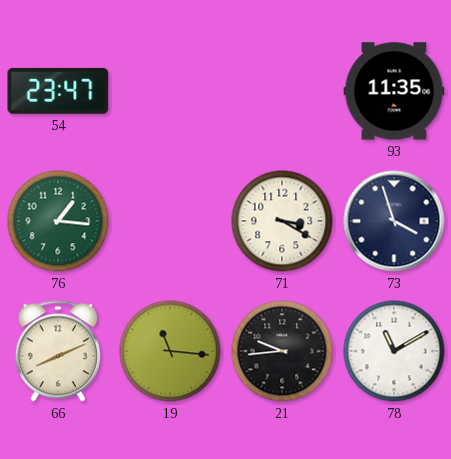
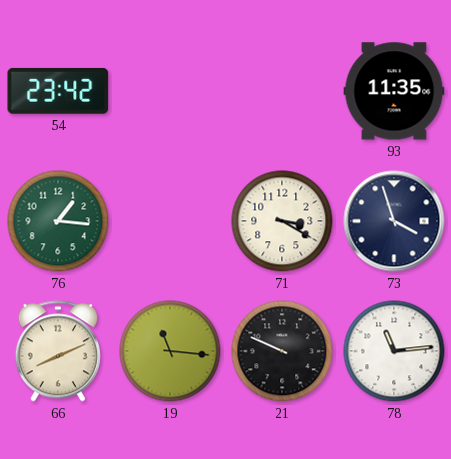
54: 23:47 -> 23:42 (58, 91)
21: 9:44 -> 9:49 (282, 351)
78: 11:10 -> 11:14 (394, 351)
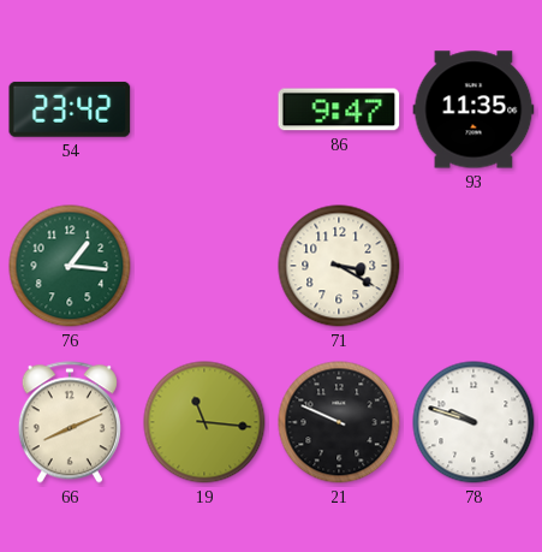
86: none -> 9:47 (339, 109)
73: 3:57 -> none (394, 221)
78: 11:14 -> 9:48 (473, 422)
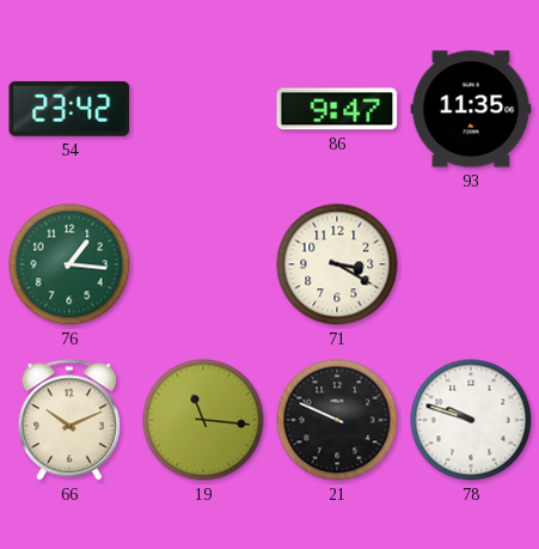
66: 8:11 -> 10:11 (69, 420)
